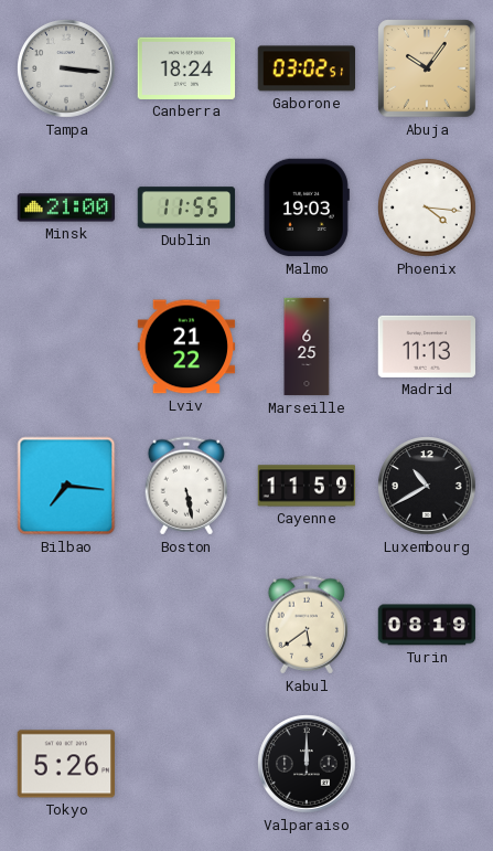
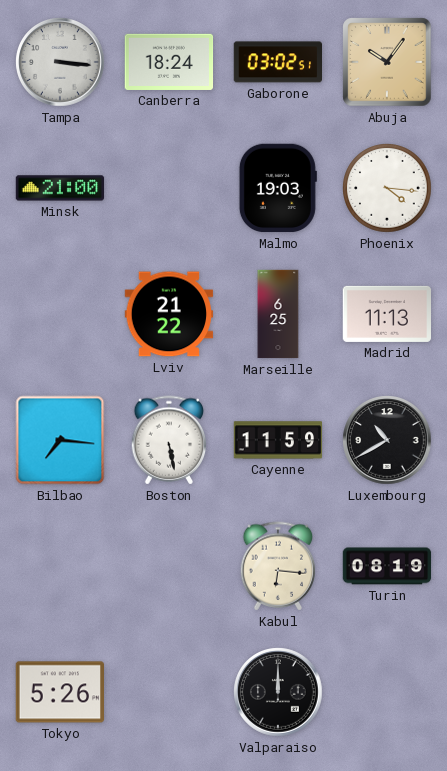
Dublin: 11:55 -> none (186, 208)
Kabul: 5:39 -> 6:16 (278, 566)
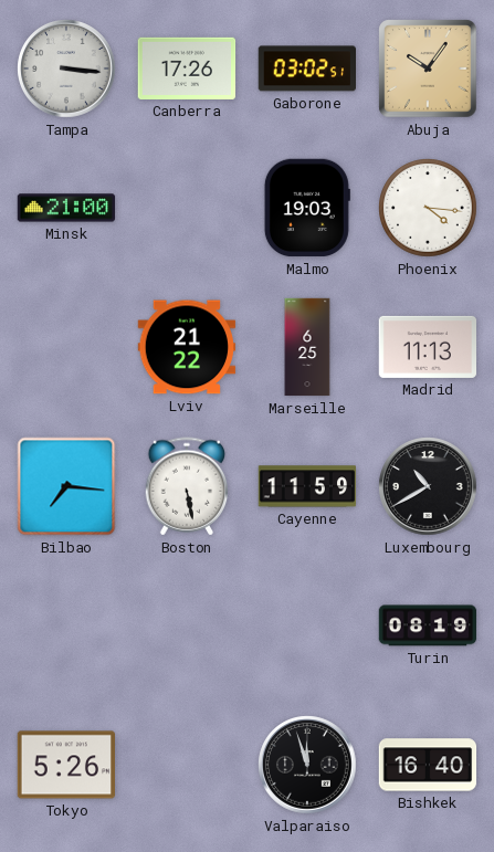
Canberra: 18:24 -> 17:26 (187, 69)
Kabul: 6:16 -> none (278, 566)
Valparaiso: 12:00 -> 11:57 (307, 765)
Bishkek: none -> 16:40 (428, 765)
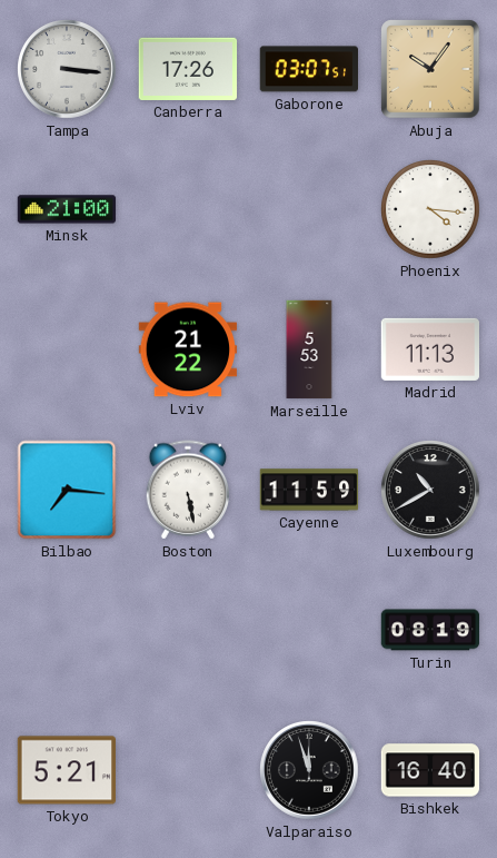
Gaborone: 03:02 -> 03:07 (309, 69)
Malmo: 19:03 -> none (307, 208)
Marseille: 6:25 -> 5:53 (309, 349)
Tokyo: 5:26 -> 5:21 (67, 770)
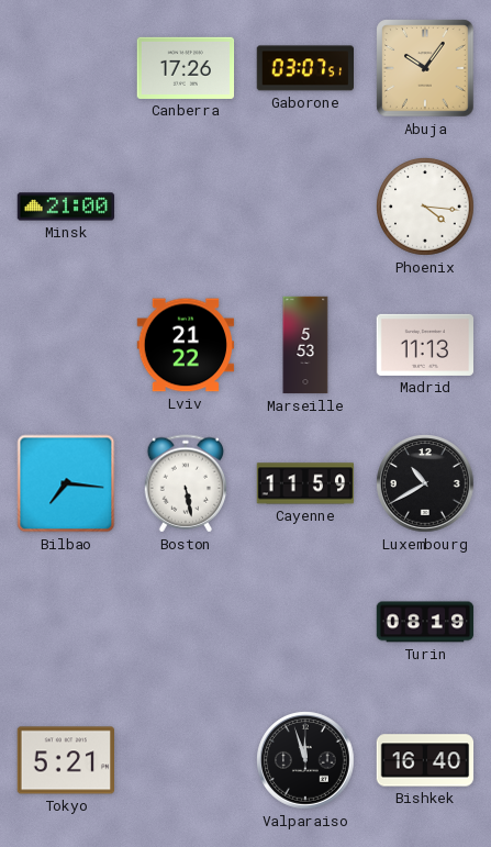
Tampa: 3:16 -> none (67, 69)
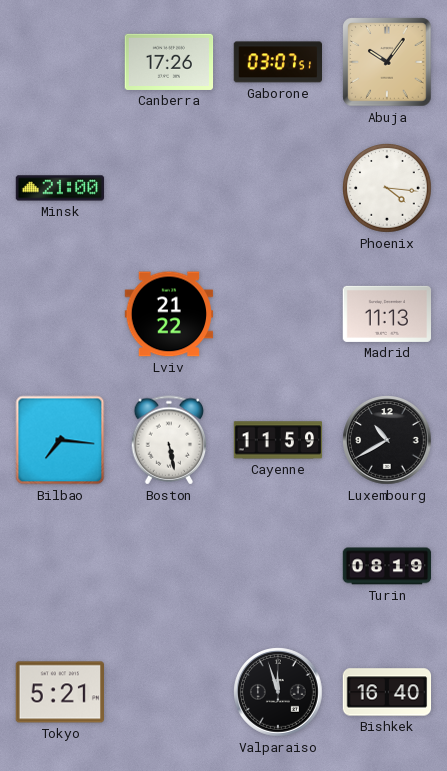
Marseille: 5:53 -> none (305, 345)
